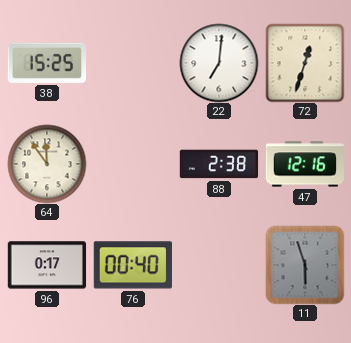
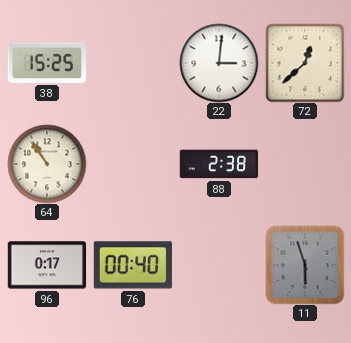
22: 7:01 -> 3:01 (219, 63)
72: 12:33 -> 12:38 (305, 63)
64: 11:54 -> 10:54 (47, 164)
47: 12:16 -> none (304, 164)
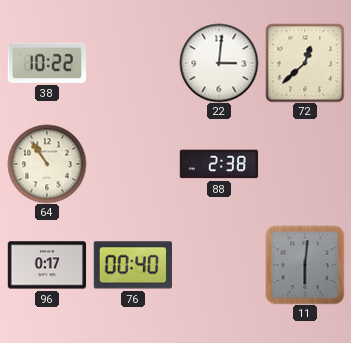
38: 15:25 -> 10:22 (46, 63)
11: 5:57 -> 6:01 (305, 265)
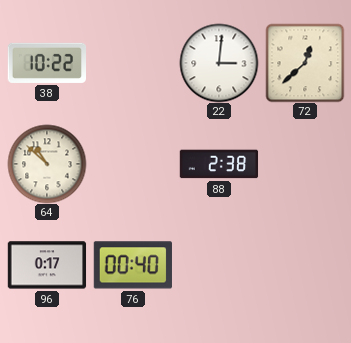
64: 10:54 -> 10:52 (47, 164)
11: 6:01 -> none (305, 265)
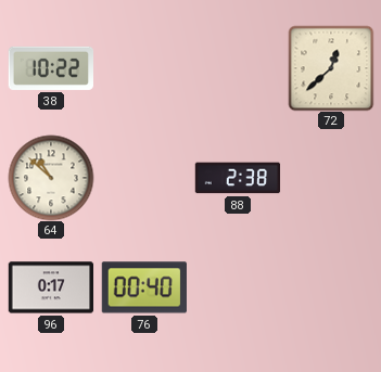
22: 3:01 -> none (219, 63)
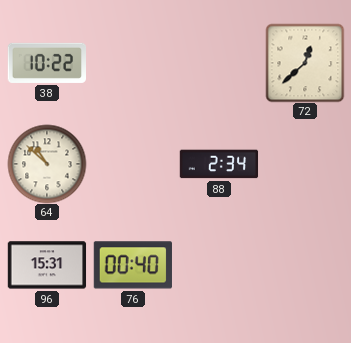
88: 2:38 -> 2:34 (219, 164)
96: 0:17 -> 15:31 (47, 265)
